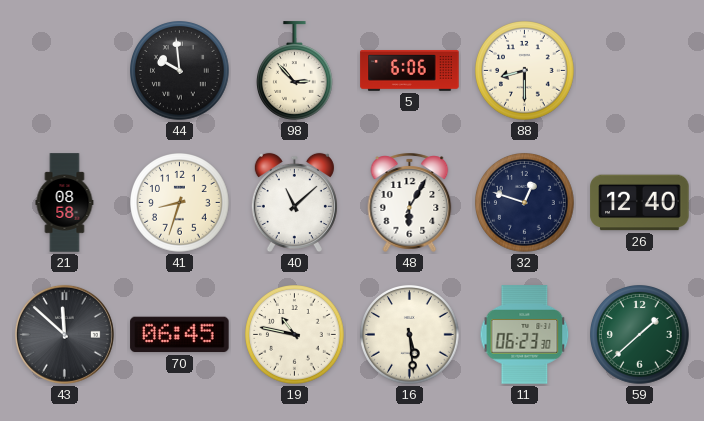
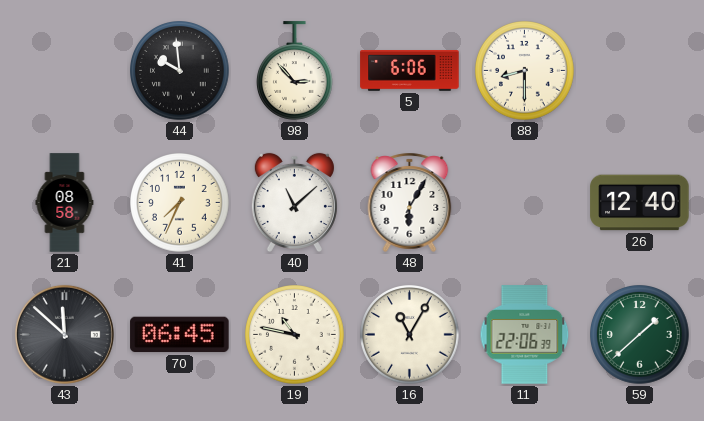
41: 8:33 -> 7:34 (180, 203)
32: 12:48 -> none (525, 203)
16: 5:29 -> 11:05 (410, 335)
11: 06:23 -> 22:06 (525, 335)
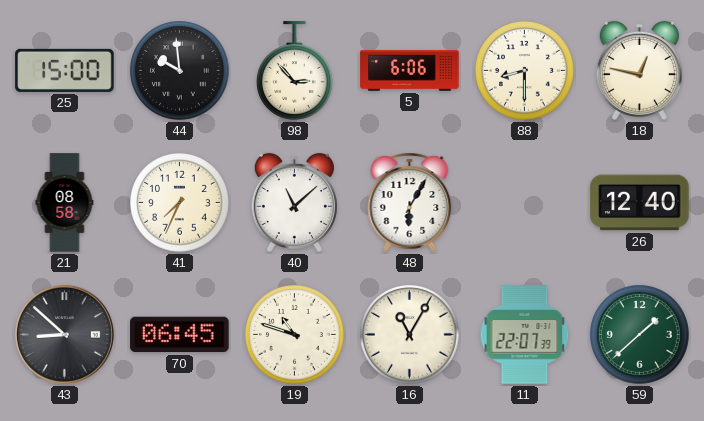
25: none -> 15:00 (65, 70)
18: none -> 12:47 (639, 71)
43: 11:52 -> 8:52 (64, 334)
19: 10:47 -> 10:48 (295, 335)
11: 22:06 -> 22:07 (525, 335)
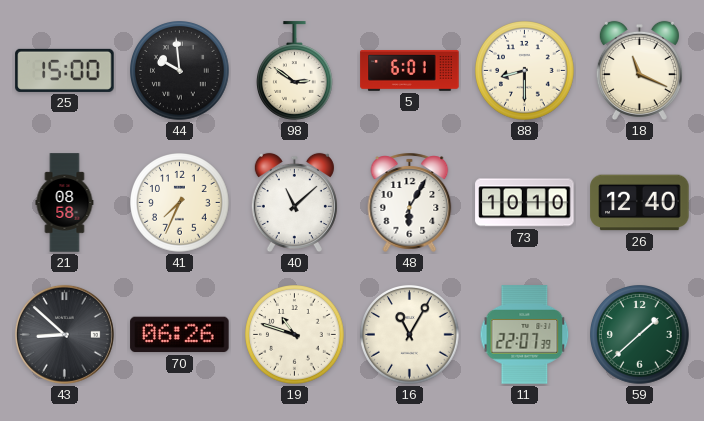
98: 2:53 -> 2:51 (295, 71)
5: 6:06 -> 6:01 (410, 71)
18: 12:47 -> 11:19 (639, 71)
73: none -> 10:10 (525, 203)
70: 06:45 -> 06:26 (180, 335)
